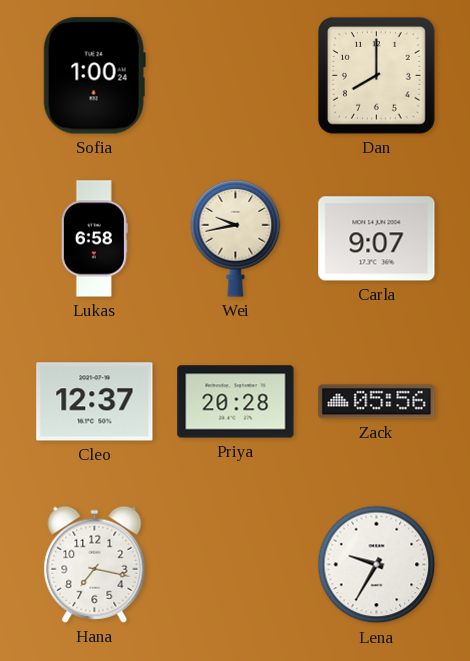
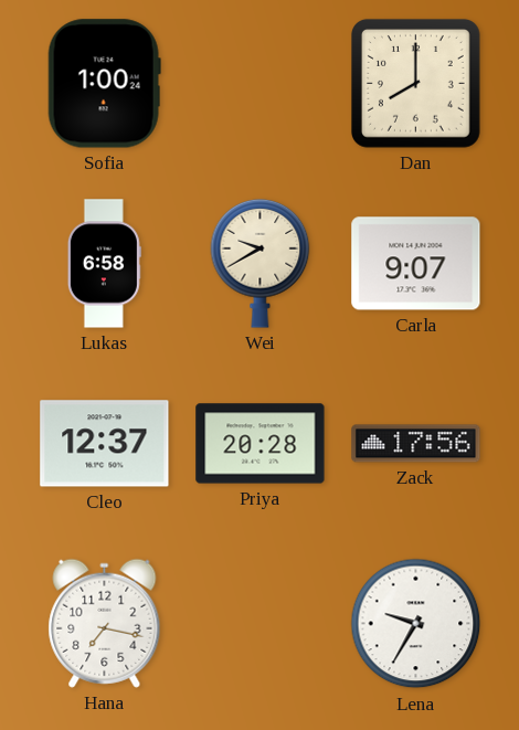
Wei: 9:43 -> 9:40 (261, 263)
Zack: 05:56 -> 17:56 (416, 444)
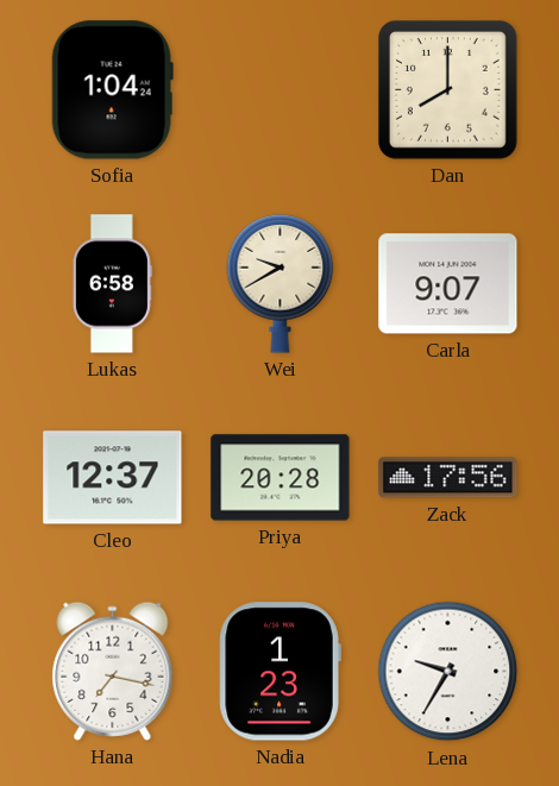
Sofia: 1:00 -> 1:04 (112, 90)
Nadia: none -> 1:23 (279, 672)
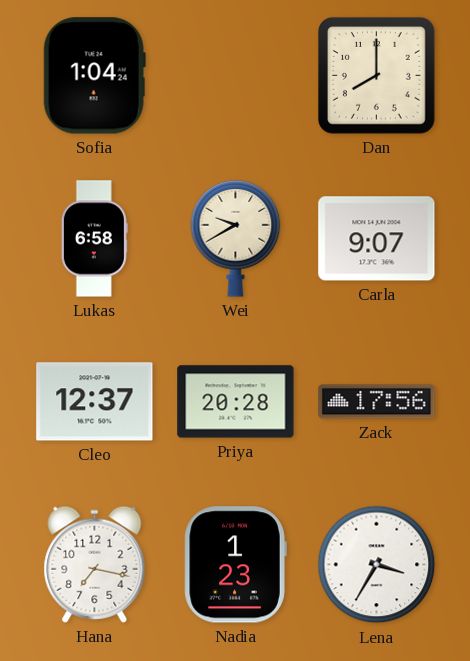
Lena: 9:35 -> 3:35 (377, 565)
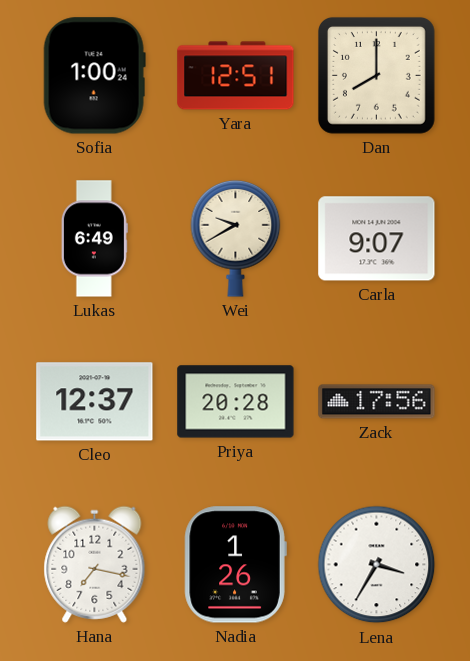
Sofia: 1:04 -> 1:00 (94, 76)
Yara: none -> 12:51 (236, 76)
Lukas: 6:58 -> 6:49 (94, 239)
Nadia: 1:23 -> 1:26 (235, 565)
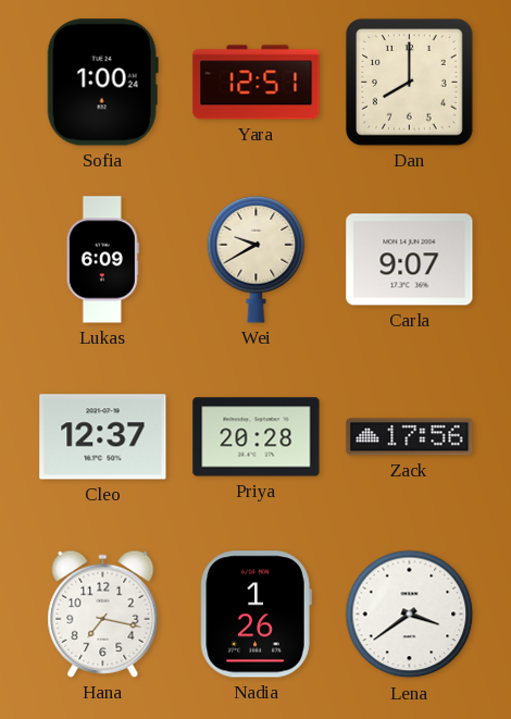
Lukas: 6:49 -> 6:09 (102, 260)
Lena: 3:35 -> 3:39 (410, 615)
